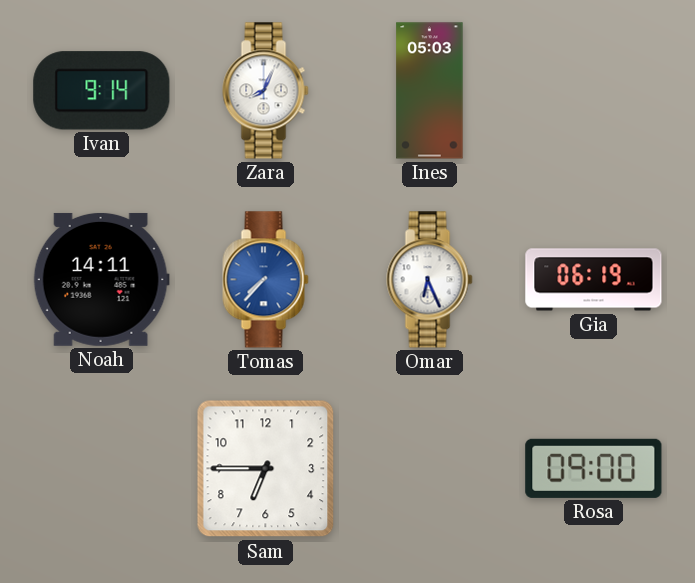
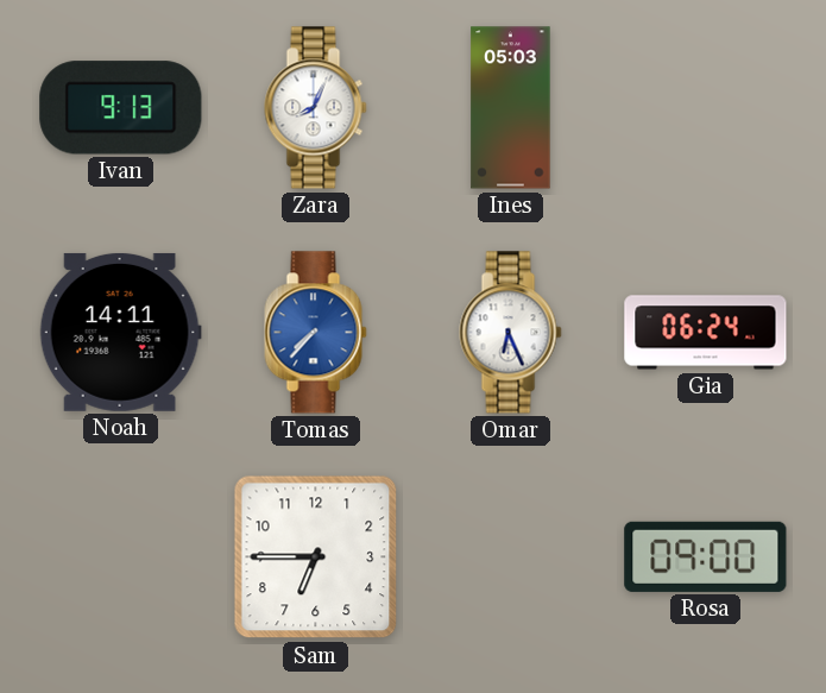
Ivan: 9:14 -> 9:13 (121, 108)
Gia: 06:19 -> 06:24 (706, 333)
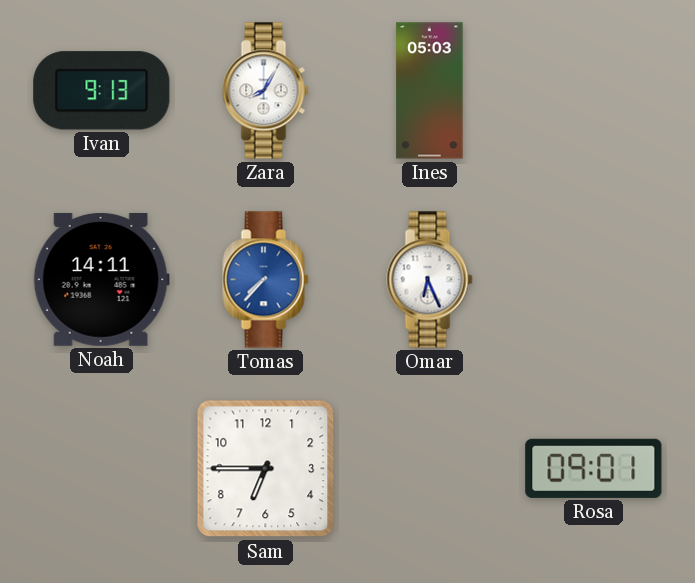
Zara: 8:04 -> 8:05 (266, 91)
Gia: 06:24 -> none (706, 333)
Rosa: 09:00 -> 09:01 (594, 468)
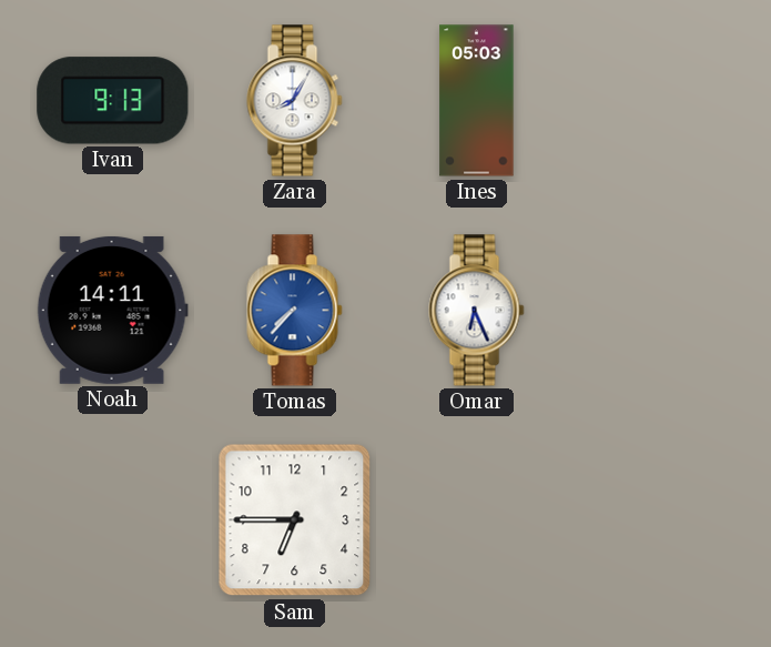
Rosa: 09:01 -> none (594, 468)
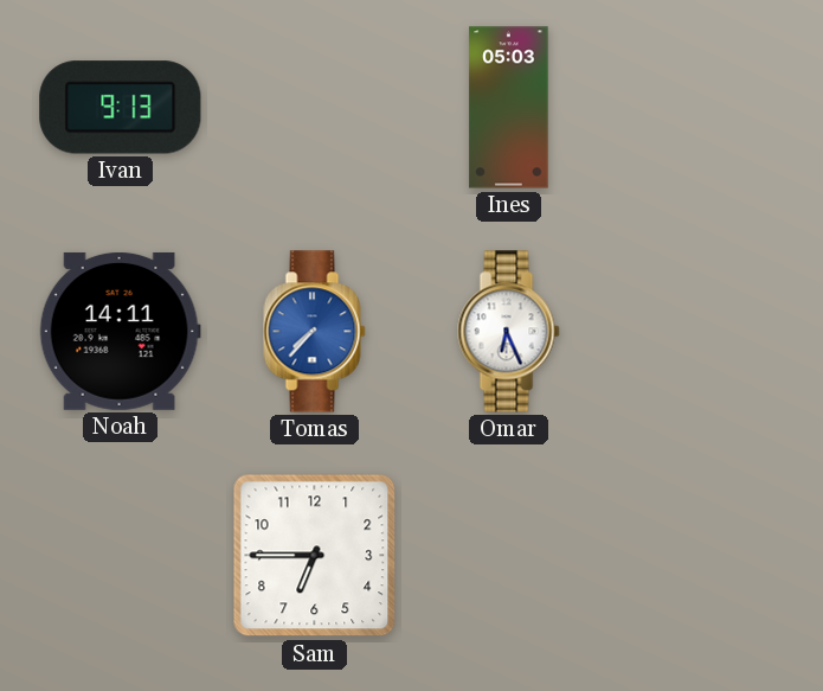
Zara: 8:05 -> none (295, 101)
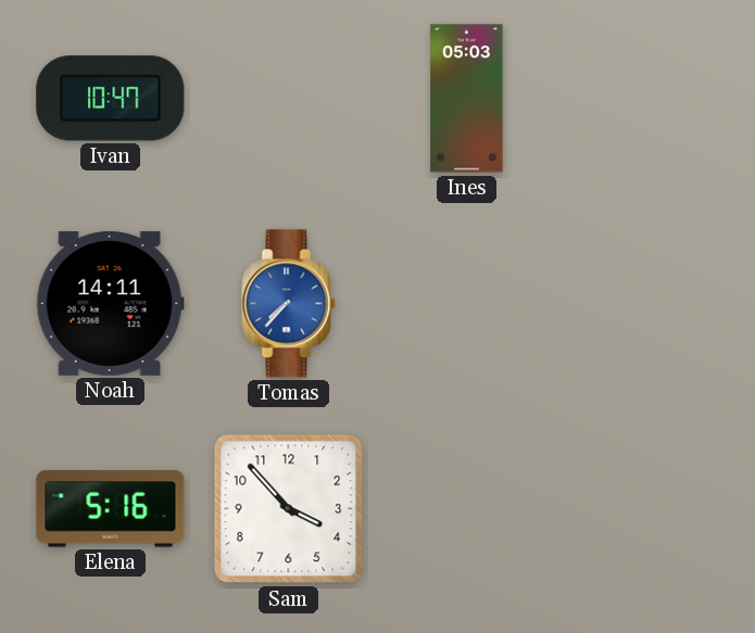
Ivan: 9:13 -> 10:47 (111, 99)
Omar: 6:26 -> none (509, 332)
Elena: none -> 5:16 (111, 509)
Sam: 6:45 -> 3:53 (289, 509)
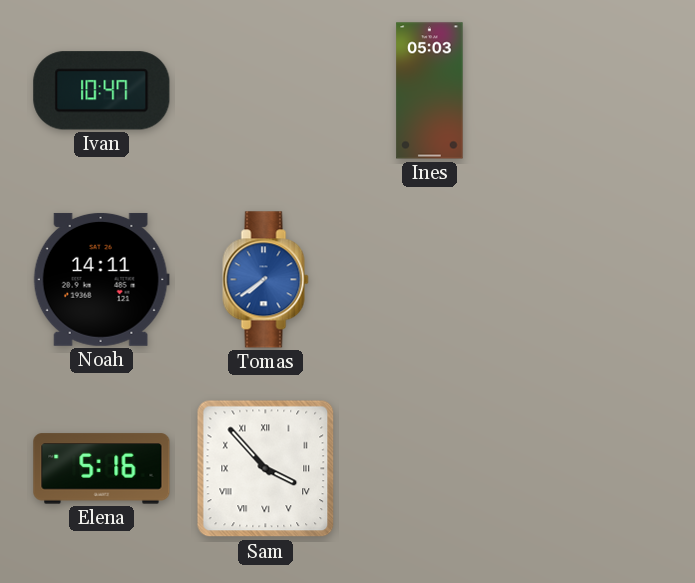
Tomas: 7:37 -> 7:39 (266, 280)
Sam numerals: Arabic -> Roman (266, 469)
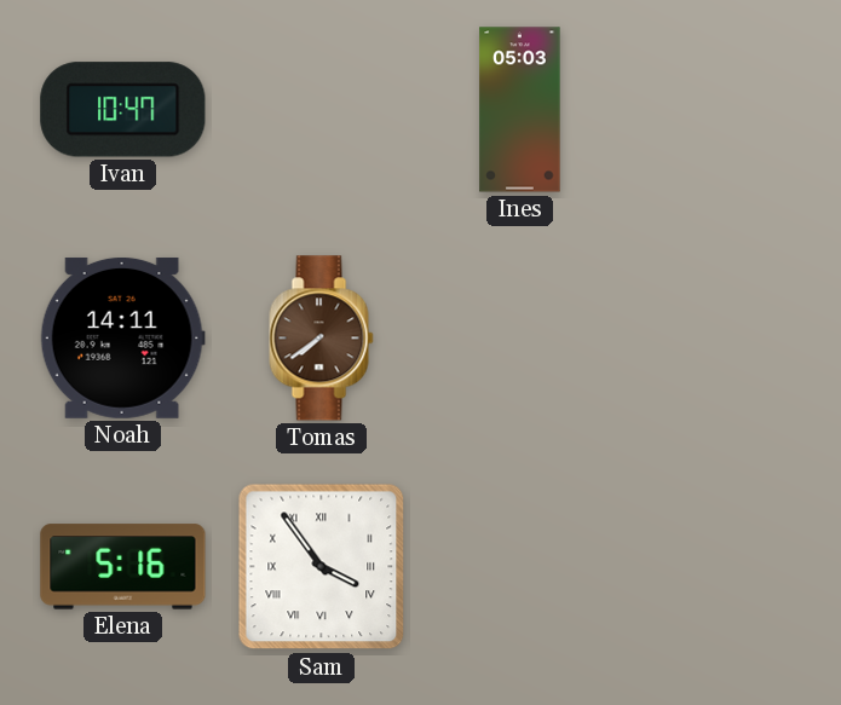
Tomas dial: blue -> brown (322, 339)
Sam: 3:53 -> 3:54 (322, 567)
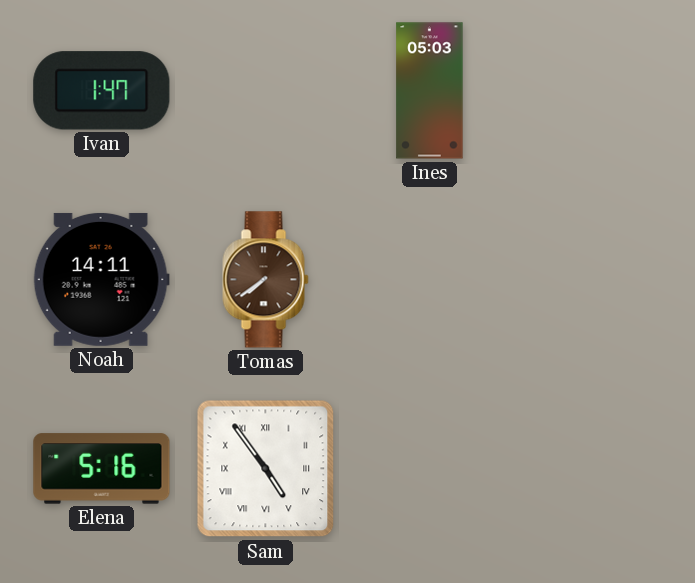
Ivan: 10:47 -> 1:47 (102, 91)
Sam: 3:54 -> 4:54 (266, 469)
